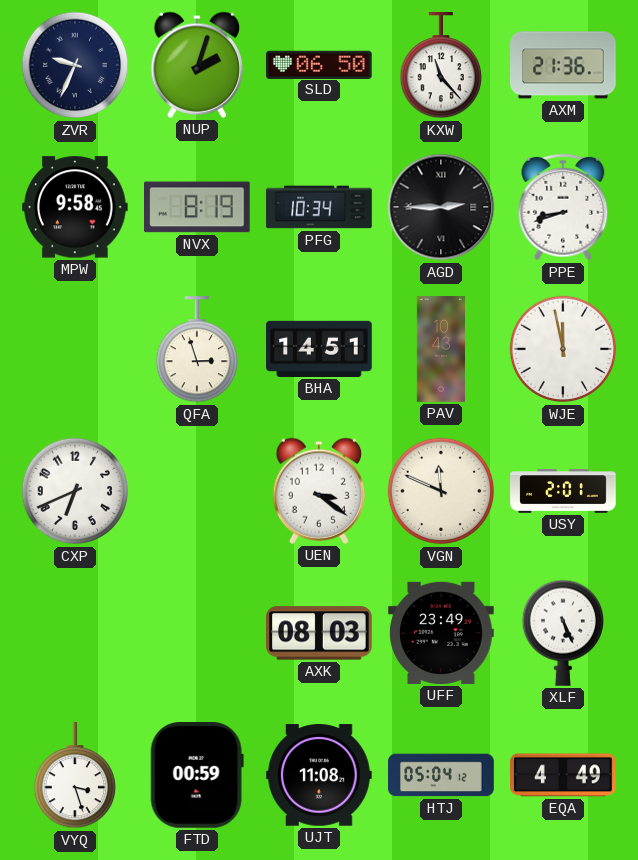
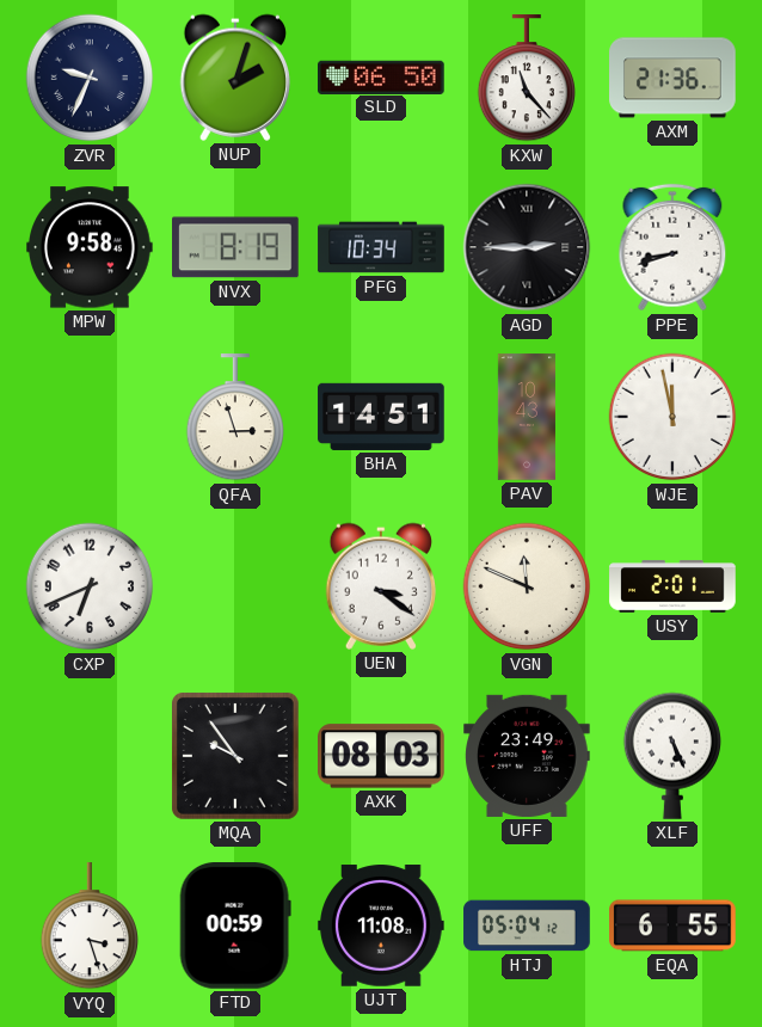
MQA: none -> 9:54 (235, 756)
EQA: 4:49 -> 6:55 (672, 925)
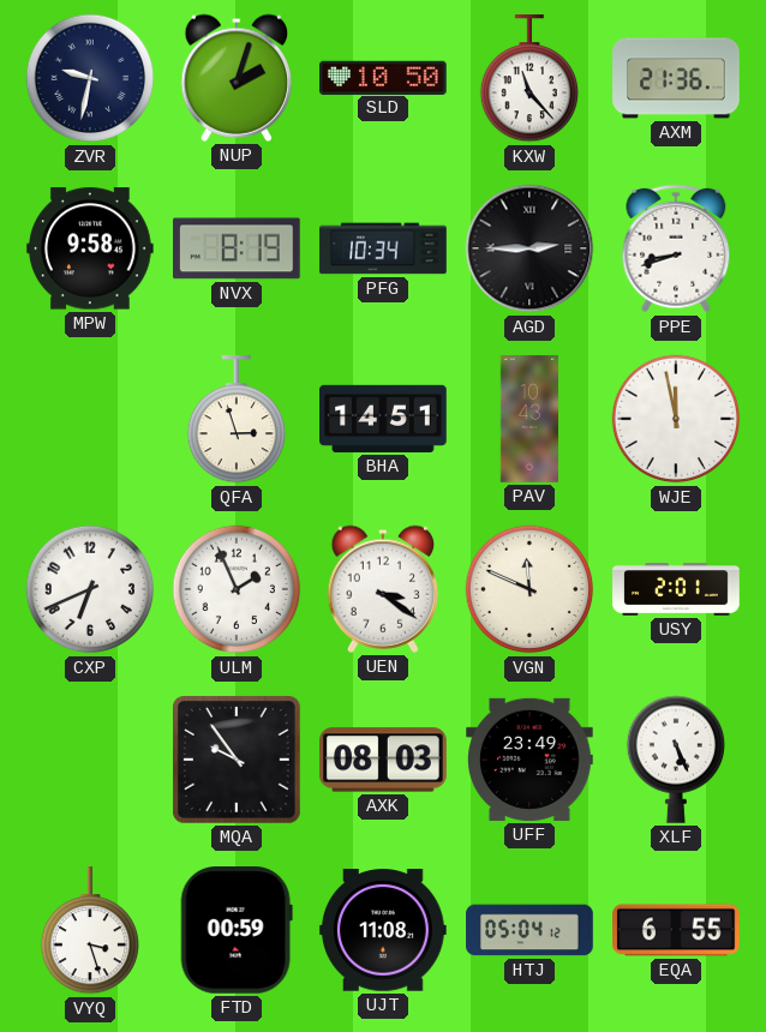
ZVR: 9:34 -> 9:32 (90, 78)
SLD: 06:50 -> 10:50 (384, 77)
ULM: none -> 1:56 (237, 589)
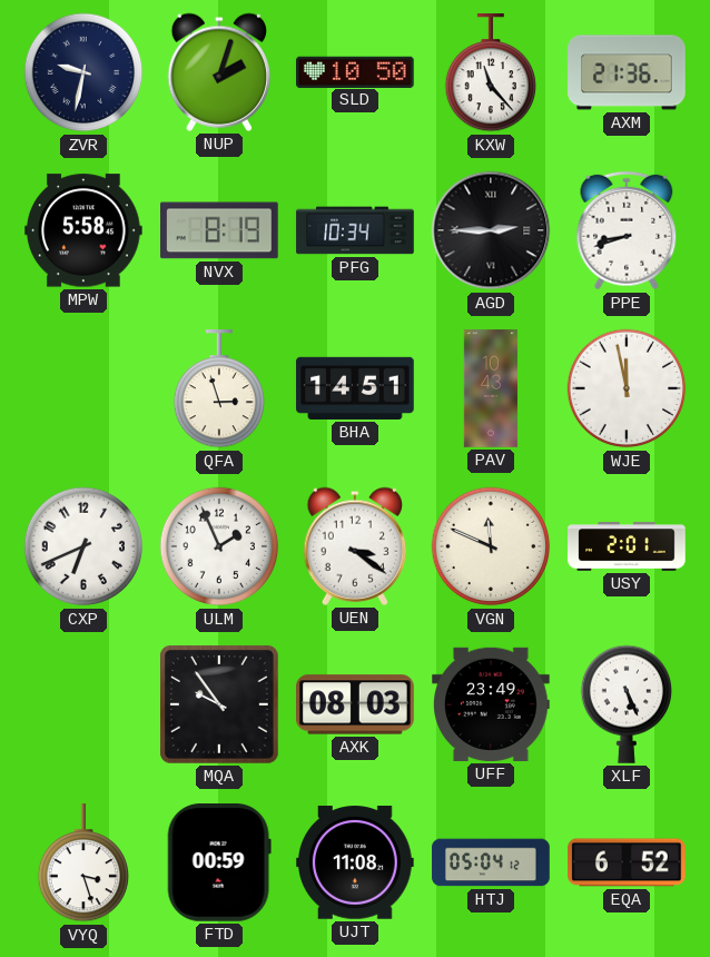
MPW: 9:58 -> 5:58 (85, 230)
EQA: 6:55 -> 6:52 (627, 862)
